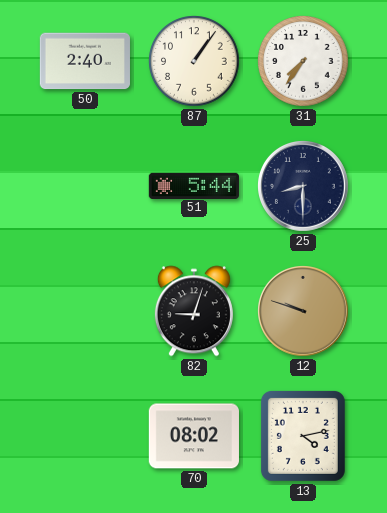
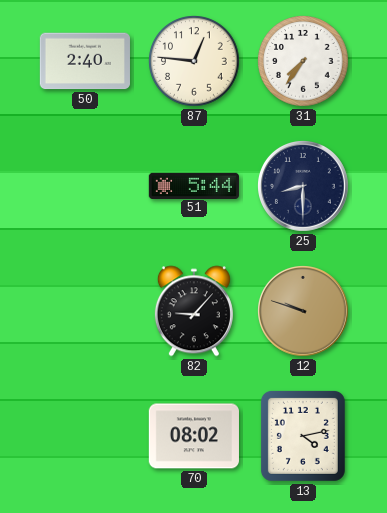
87: 1:06 -> 12:46 (194, 61)
82: 9:03 -> 9:07 (194, 311)
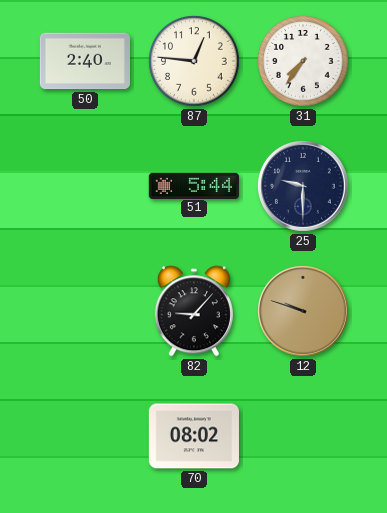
25: 8:30 -> 9:30 (304, 187)
13: 4:13 -> none (303, 436)
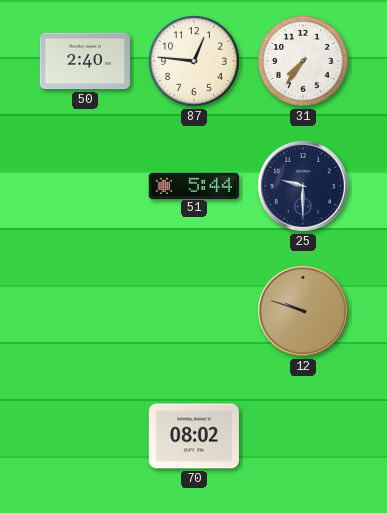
82: 9:07 -> none (194, 311)
